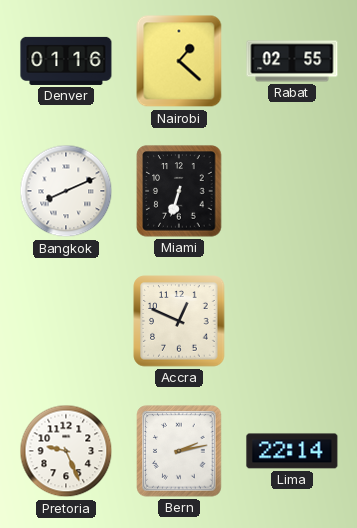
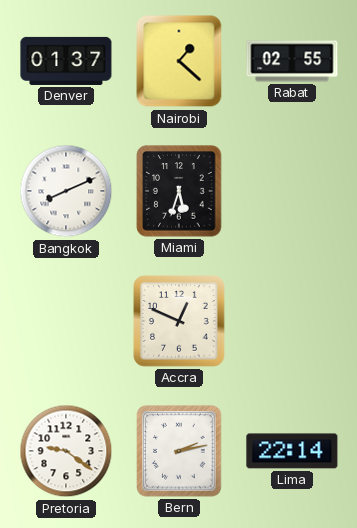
Denver: 01:16 -> 01:37 (66, 61)
Miami: 6:33 -> 5:33 (179, 191)
Pretoria: 9:26 -> 9:21 (66, 451)
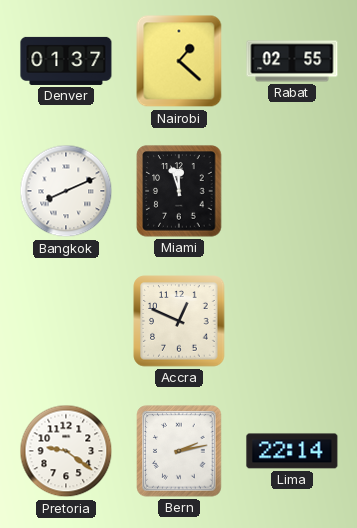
Miami: 5:33 -> 11:57 (179, 191)
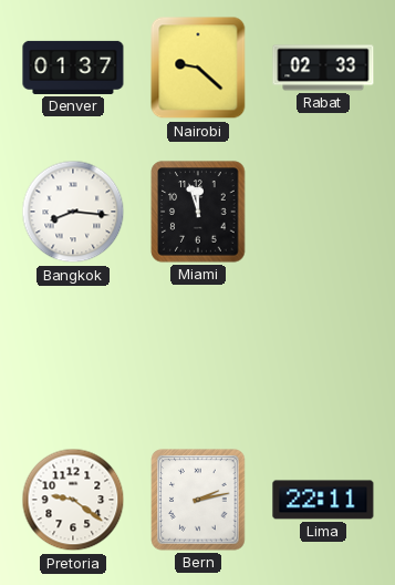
Nairobi: 1:22 -> 9:22 (198, 68)
Rabat: 02:55 -> 02:33 (323, 68)
Bangkok: 8:11 -> 8:16 (73, 212)
Accra: 12:49 -> none (179, 321)
Lima: 22:14 -> 22:11 (323, 500)
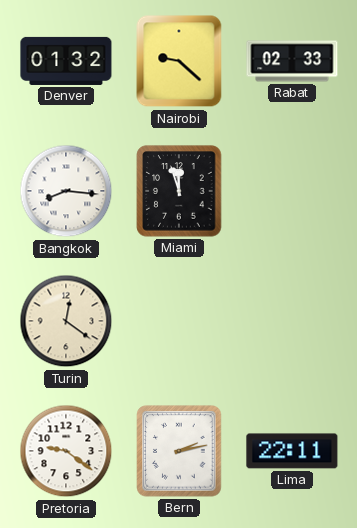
Denver: 01:37 -> 01:32 (66, 61)
Turin: none -> 12:21 (66, 321)
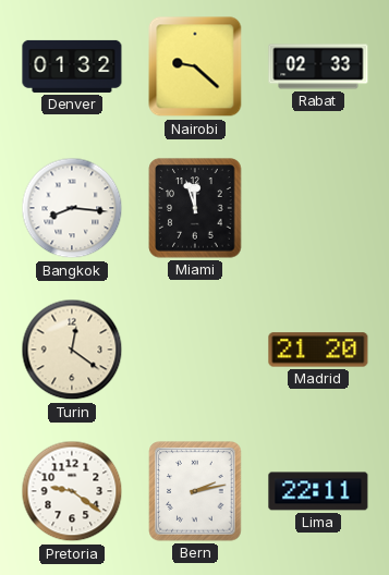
Madrid: none -> 21:20 (318, 350)
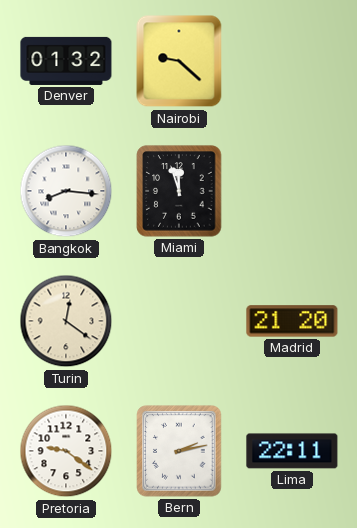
Rabat: 02:33 -> none (318, 66)
